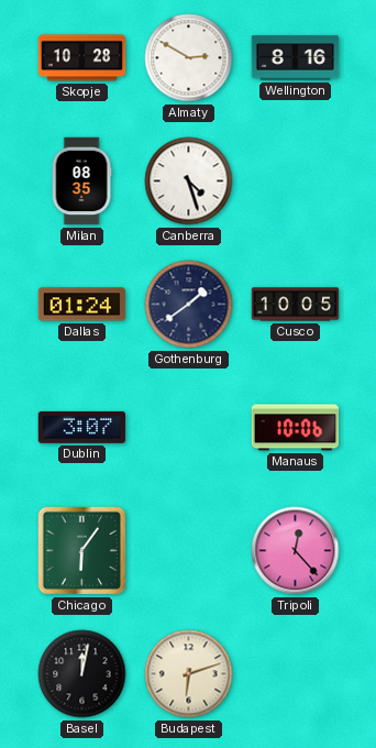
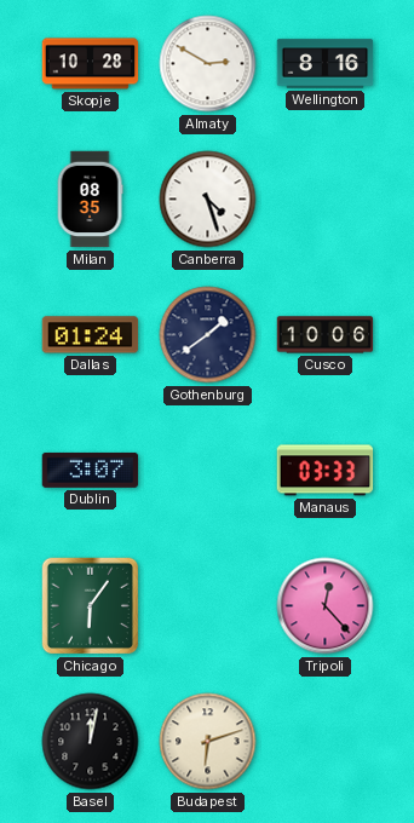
Cusco: 10:05 -> 10:06 (326, 335)
Manaus: 10:06 -> 03:33 (326, 471)
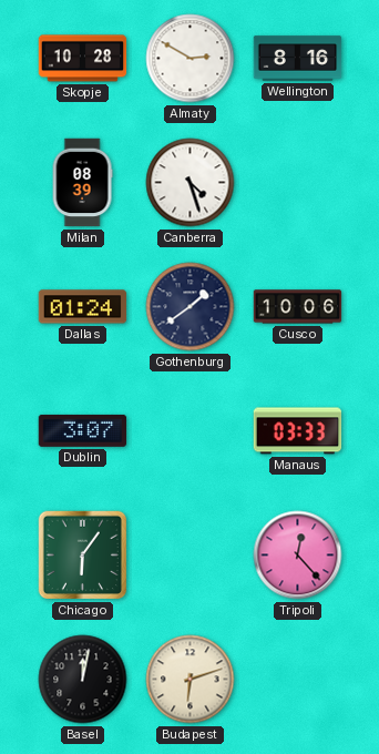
Milan: 08:35 -> 08:39 (82, 183)
